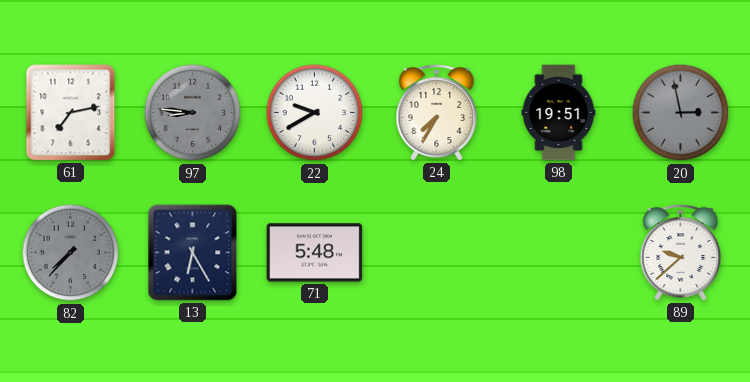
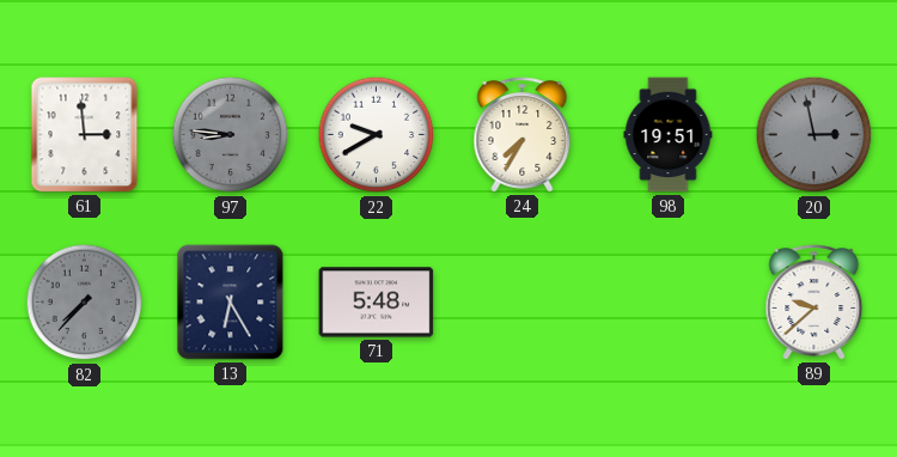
61: 7:13 -> 2:59 (85, 135)
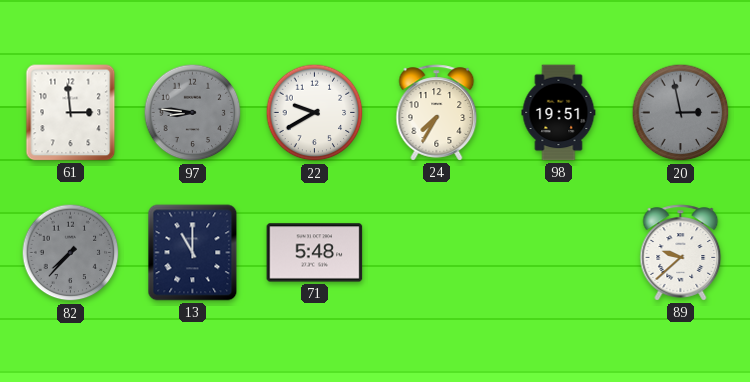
13: 6:25 -> 11:00 (193, 253)
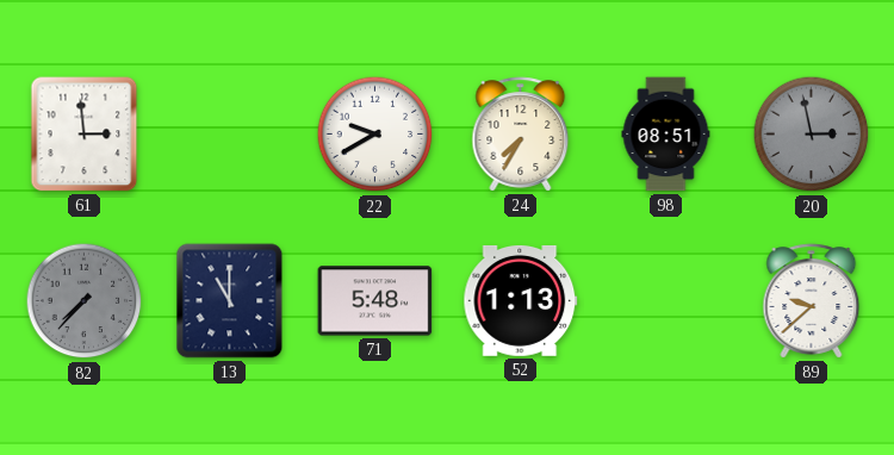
97: 8:46 -> none (193, 113)
98: 19:51 -> 08:51 (666, 135)
52: none -> 1:13 (521, 300)
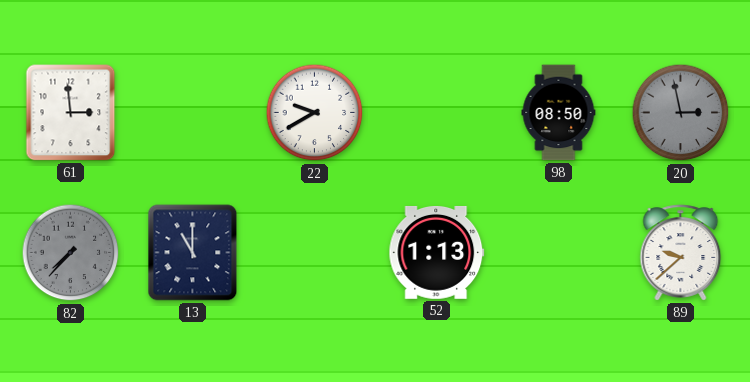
24: 7:35 -> none (521, 135)
98: 08:51 -> 08:50 (559, 113)
71: 5:48 -> none (375, 301)
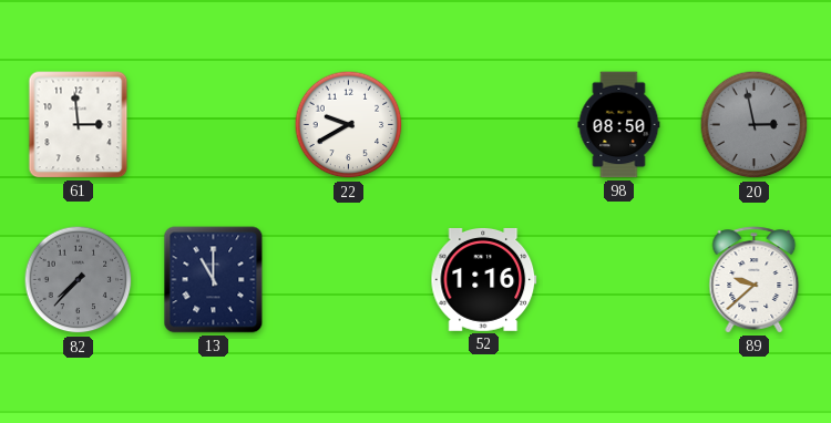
52: 1:13 -> 1:16 (484, 279)
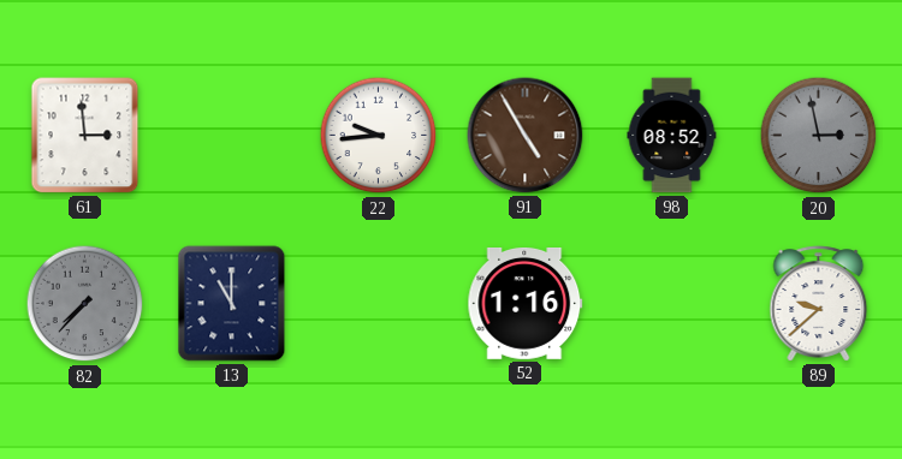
22: 9:40 -> 9:44 (379, 136)
91: none -> 4:55 (526, 136)
98: 08:50 -> 08:52 (672, 136)
